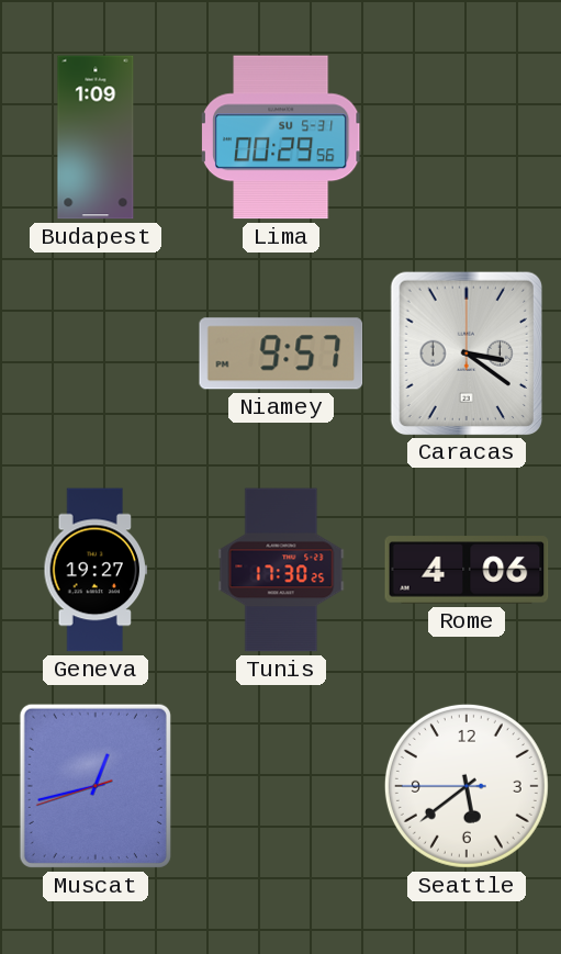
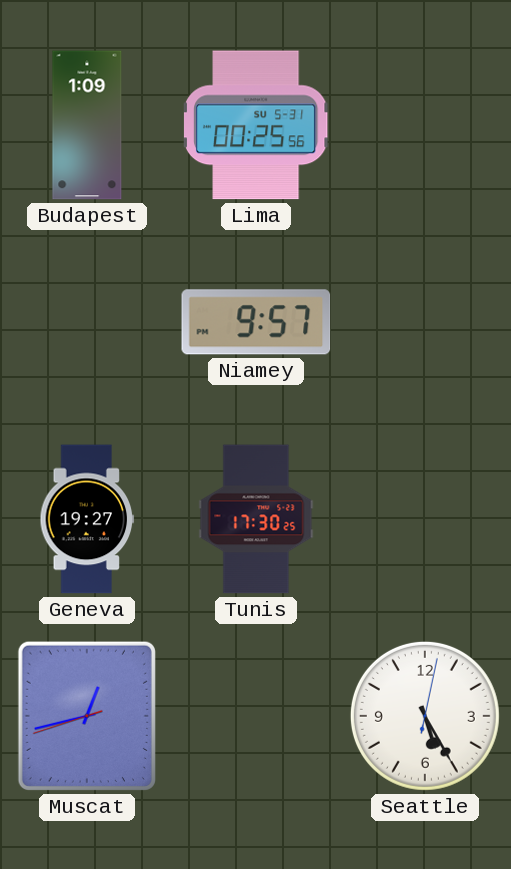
Lima: 00:29 -> 00:25 (256, 125)
Caracas: 3:21 -> none (465, 352)
Rome: 4:06 -> none (467, 570)
Seattle: 5:38 -> 5:25 (425, 716)
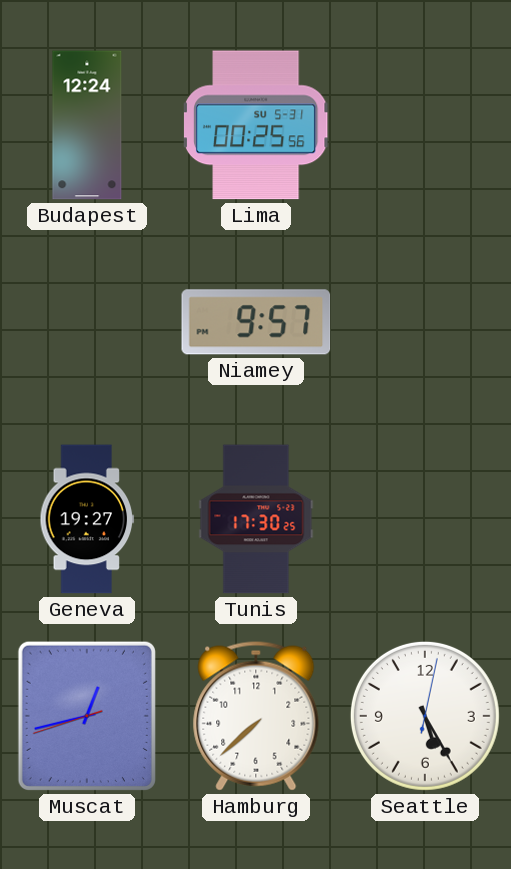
Budapest: 1:09 -> 12:24 (87, 125)
Hamburg: none -> 7:38 (256, 716)
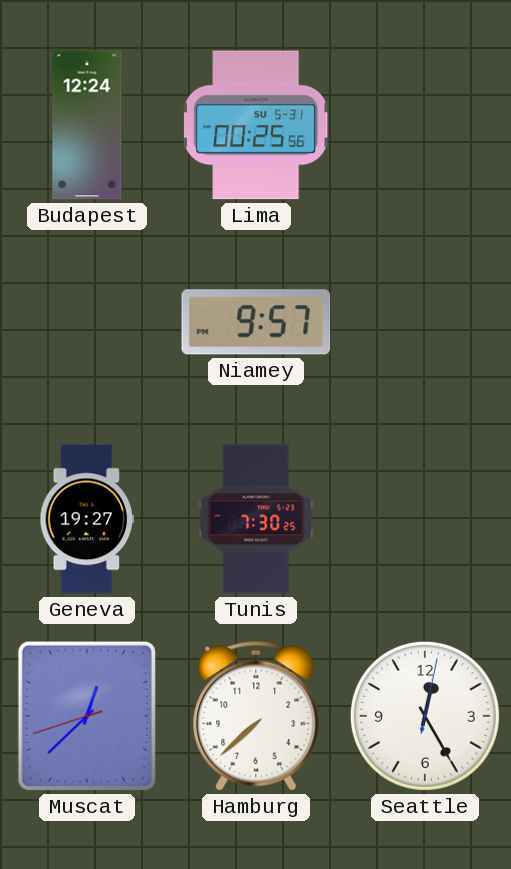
Tunis: 17:30 -> 7:30 (256, 519)
Muscat: 12:42 -> 12:37 (87, 716)
Seattle: 5:25 -> 12:25 (425, 716)
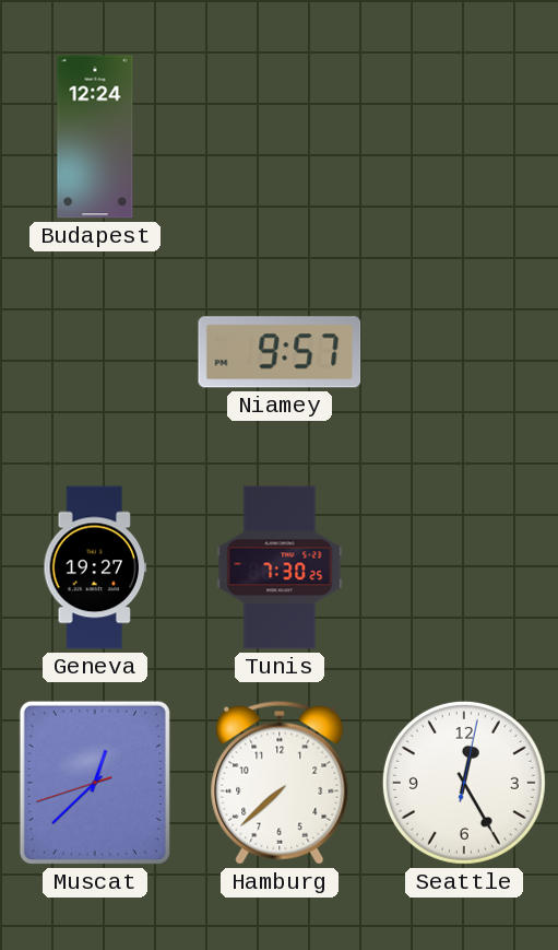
Lima: 00:25 -> none (256, 125)
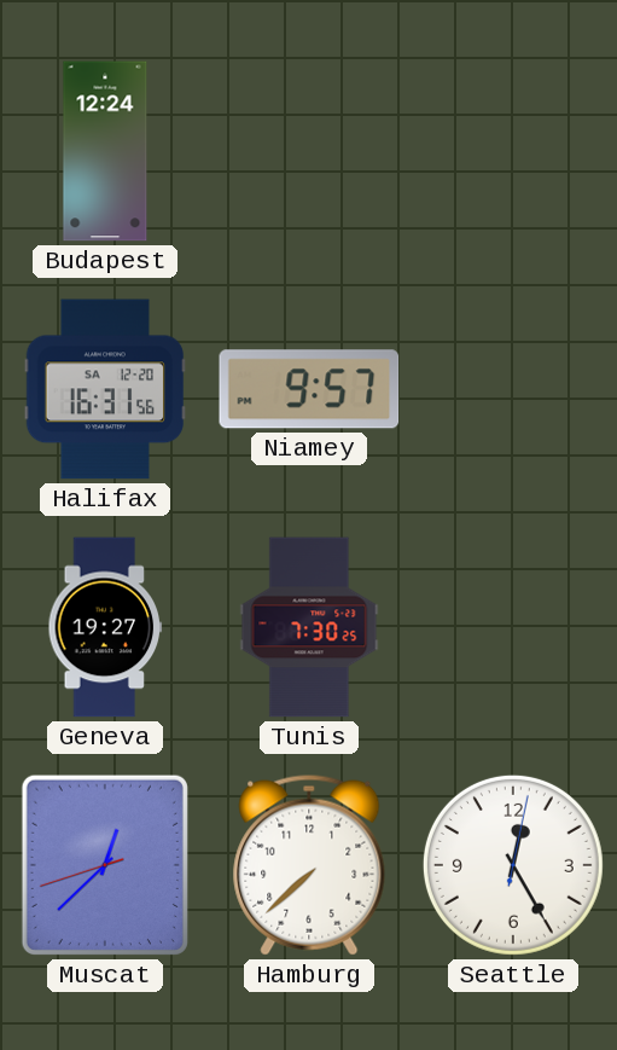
Halifax: none -> 16:31 (105, 389)
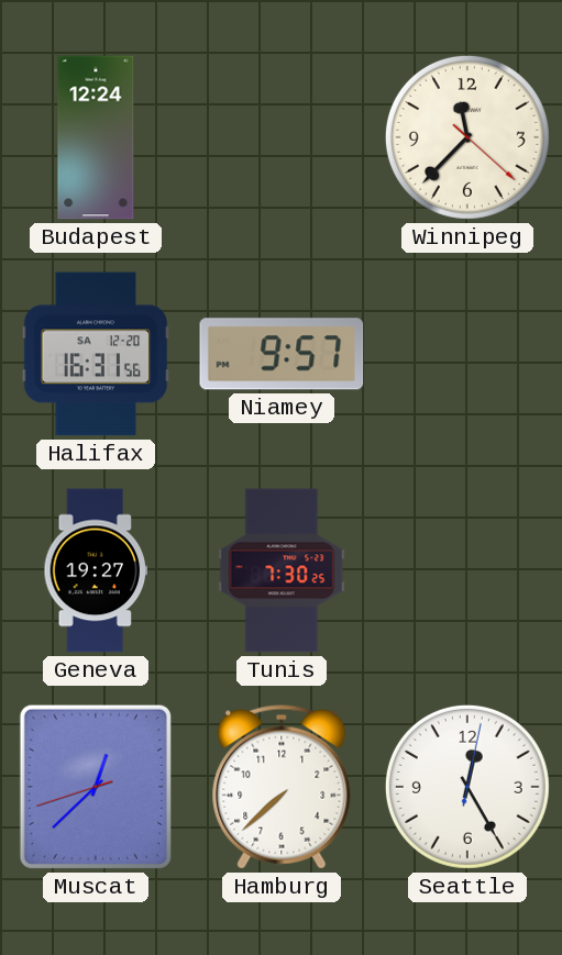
Winnipeg: none -> 11:37 (467, 137)
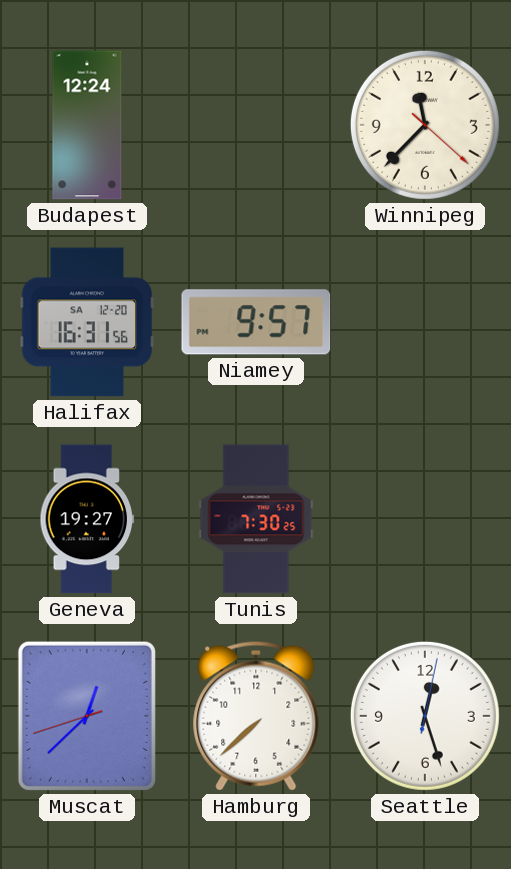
Seattle: 12:25 -> 12:27 (425, 716)
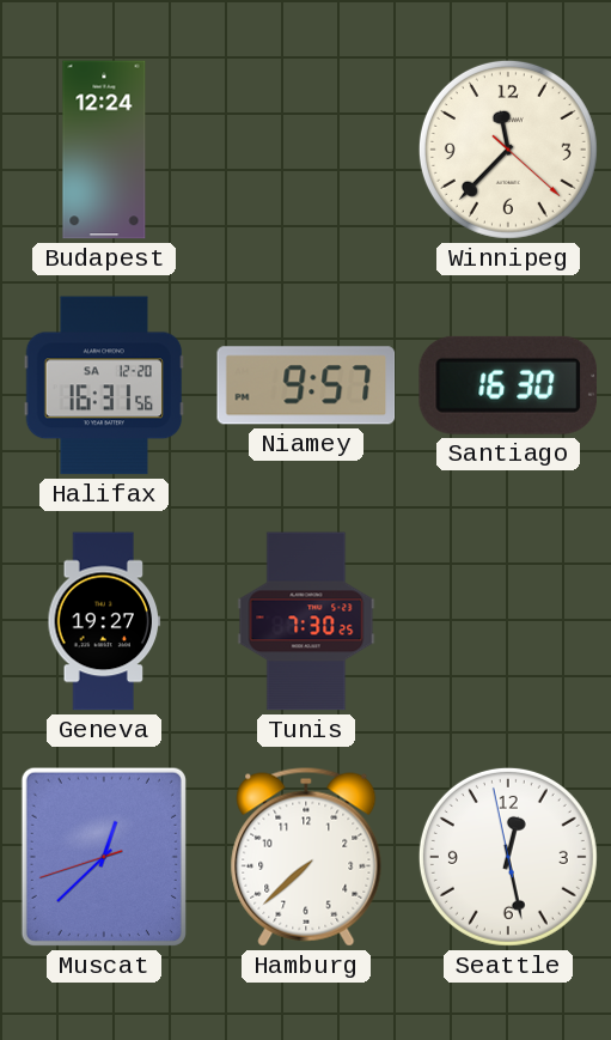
Santiago: none -> 16:30 (508, 385)
Seattle: 12:27:02 -> 12:27:58 (508, 857)
